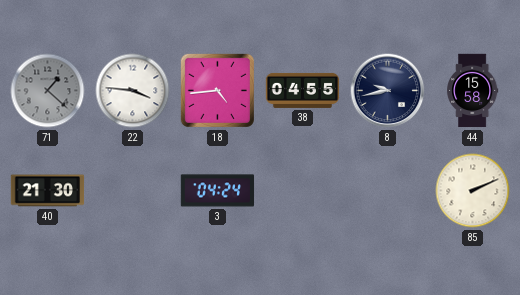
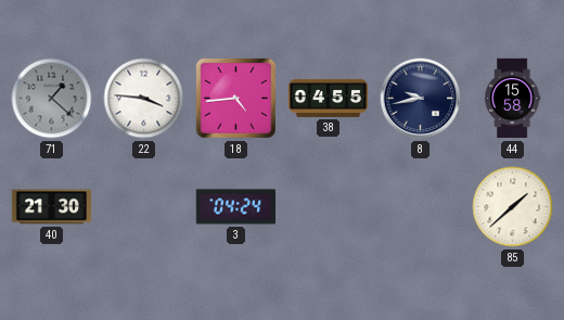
85: 2:11 -> 1:38 (513, 207)
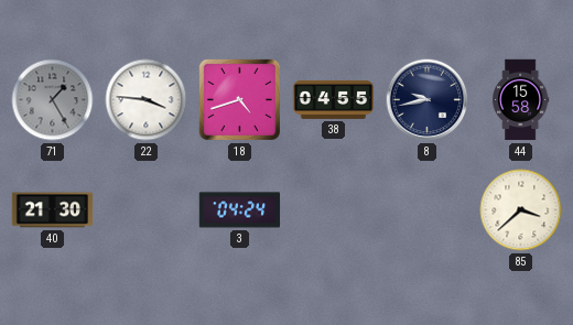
71: 1:22 -> 1:25 (53, 100)
18: 4:44 -> 4:42 (239, 99)
85: 1:38 -> 3:38 (521, 210)
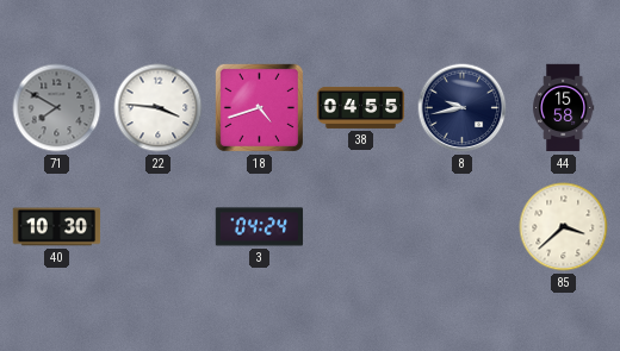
71: 1:25 -> 7:50 (57, 108)
40: 21:30 -> 10:30 (57, 227)
